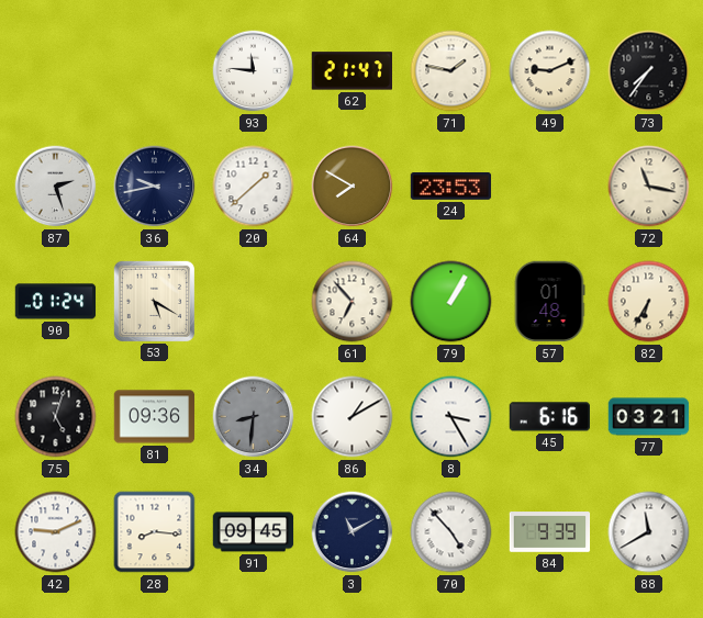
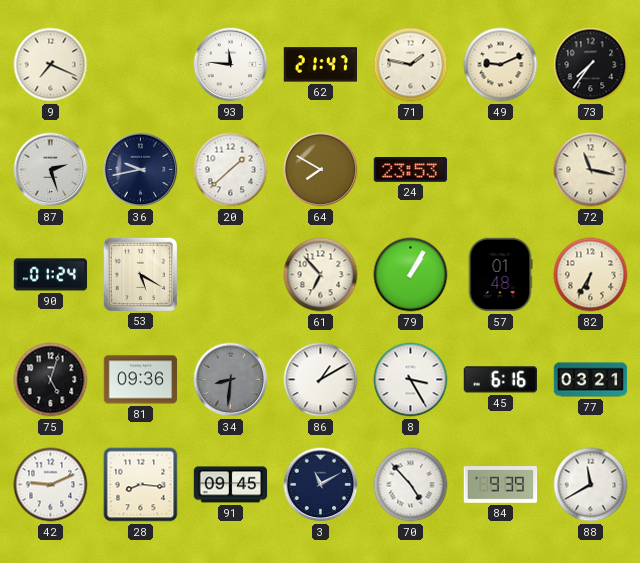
9: none -> 7:19 (51, 65)
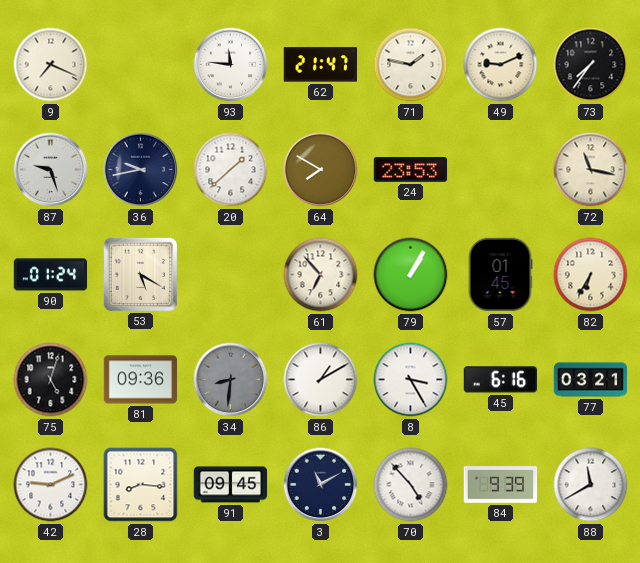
87: 2:27 -> 9:27 (51, 170)
57: 01:48 -> 01:45 (500, 275)
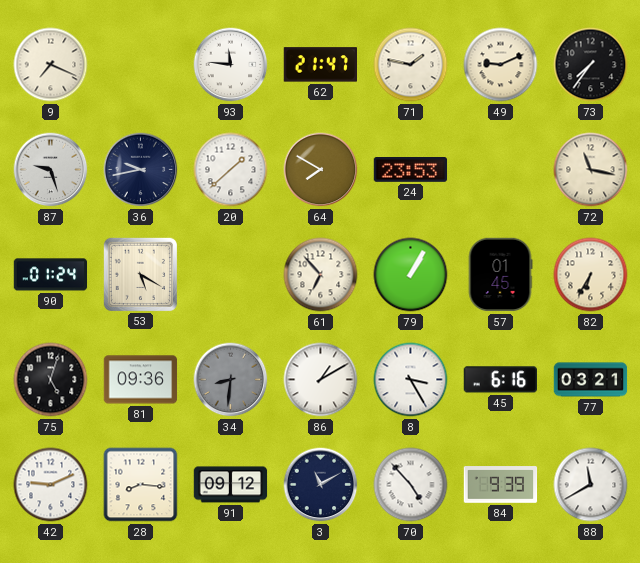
91: 09:45 -> 09:12 (231, 485)
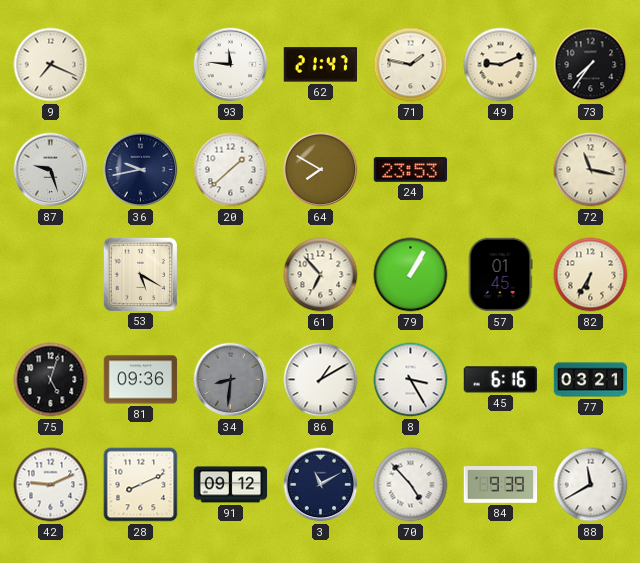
90: 01:24 -> none (51, 275)
28: 8:16 -> 8:11 (141, 485)
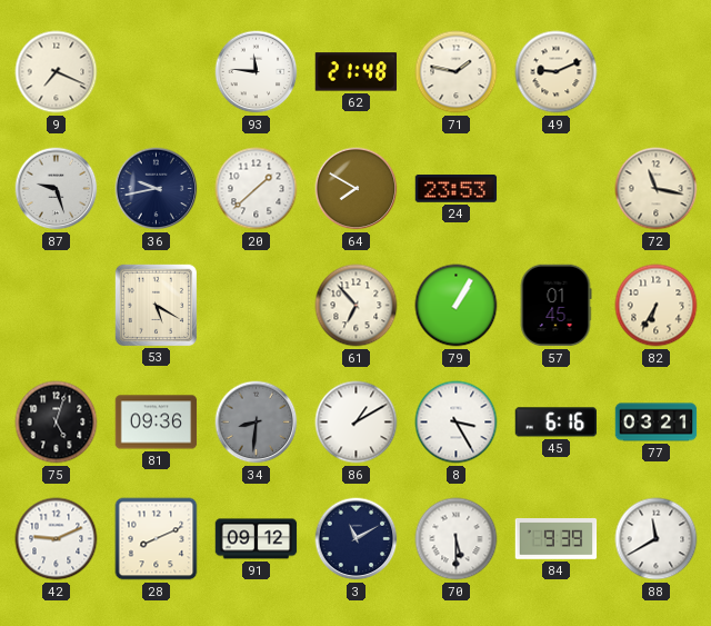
62: 21:47 -> 21:48 (355, 72)
73: 7:36 -> none (591, 65)
70: 4:53 -> 5:30 (457, 539)
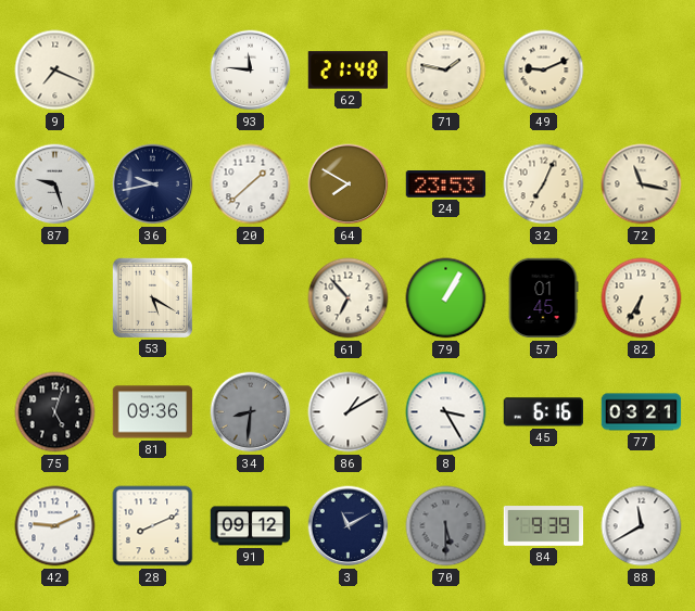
32: none -> 7:04 (544, 184)
70 dial: white -> grey (446, 526)
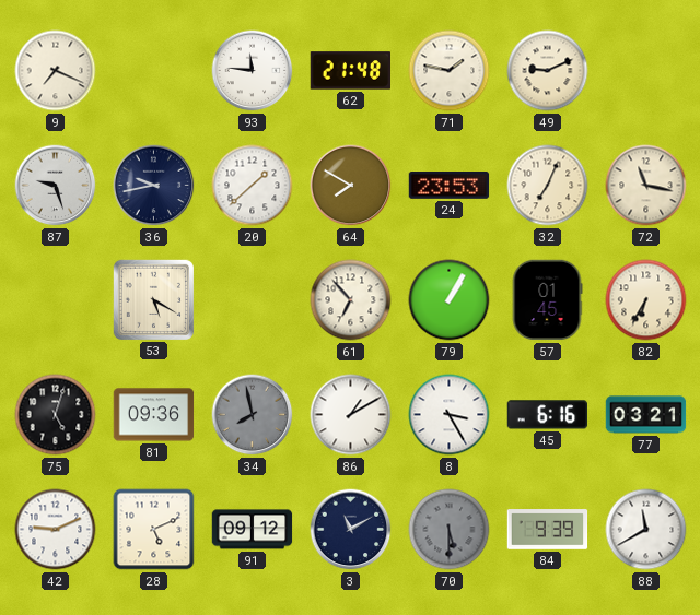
34: 8:31 -> 7:58 (253, 415)
28: 8:11 -> 5:11 (154, 530)
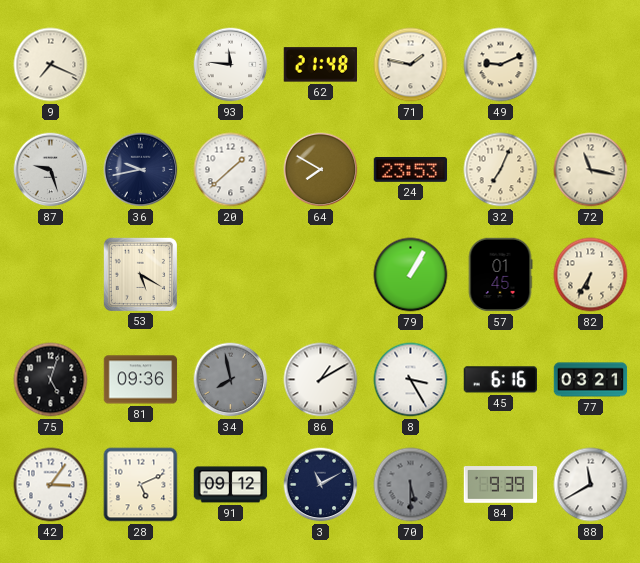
61: 6:53 -> none (351, 300)
42: 9:11 -> 3:06 (51, 485)
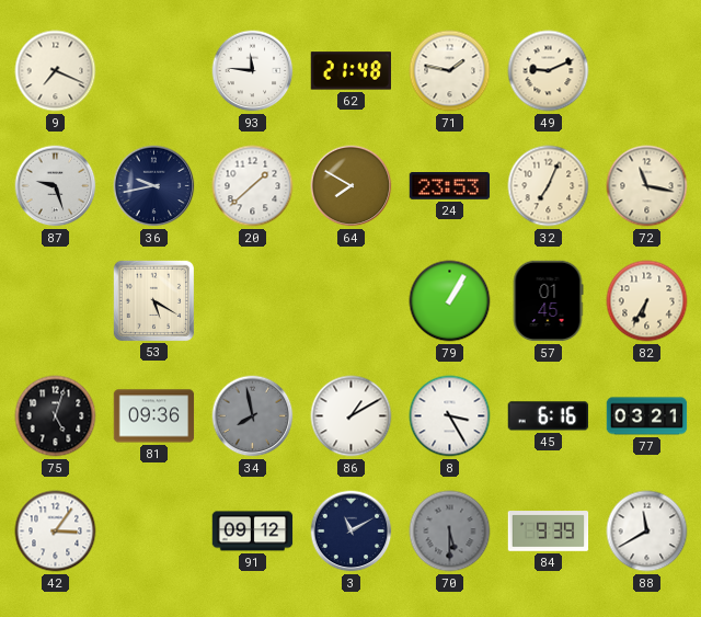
28: 5:11 -> none (141, 485)
